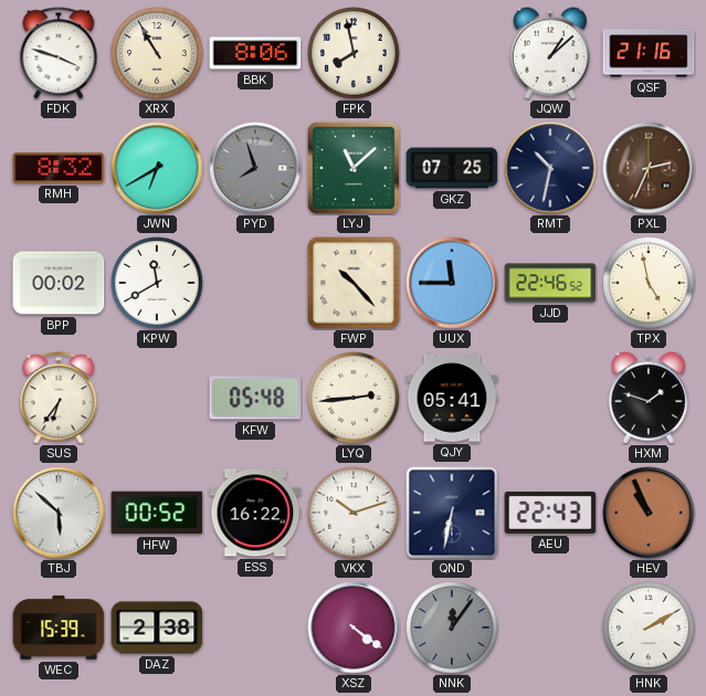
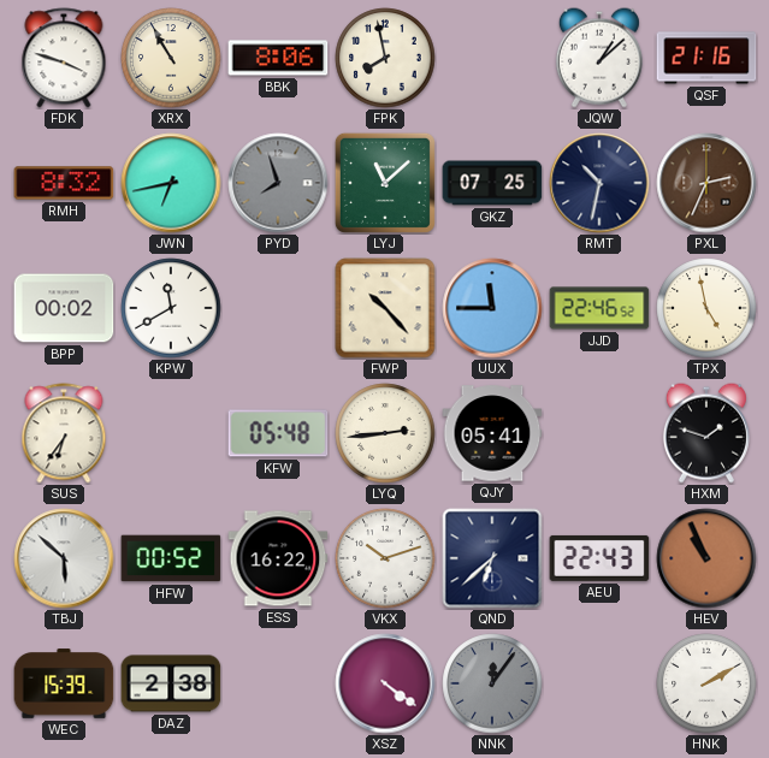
JWN: 6:40 -> 6:43 (171, 183)
QND: 6:32 -> 6:38 (492, 558)
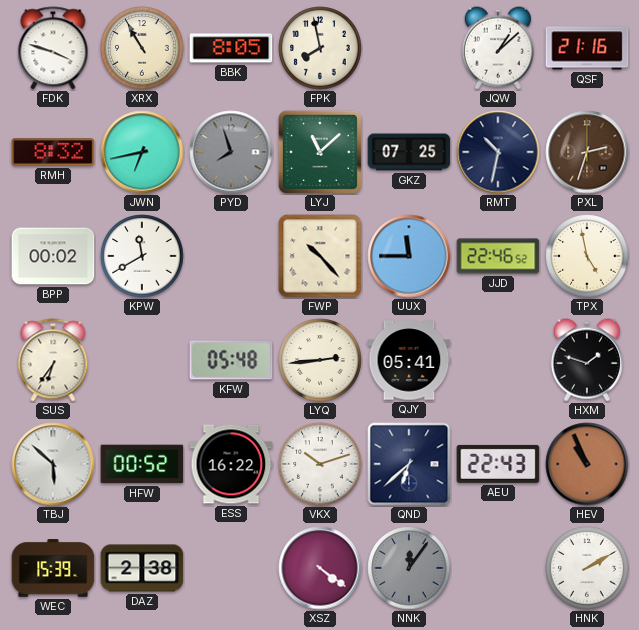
BBK: 8:06 -> 8:05 (231, 48)
PXL: 2:34 -> 2:33 (587, 152)
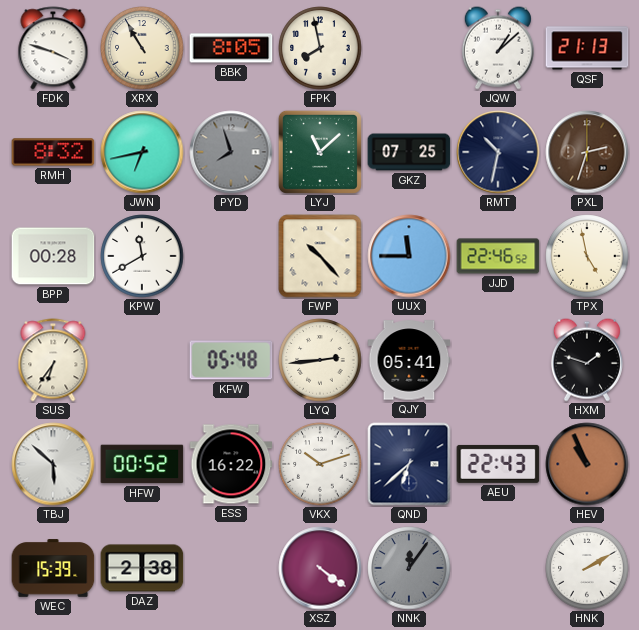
QSF: 21:16 -> 21:13 (587, 48)
BPP: 00:02 -> 00:28 (53, 256)
